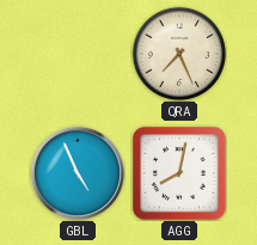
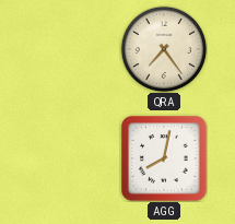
QRA: 7:26 -> 7:24 (164, 49)
GBL: 4:56 -> none (78, 173)
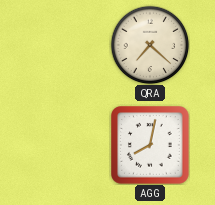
QRA: 7:24 -> 7:22 (150, 45)
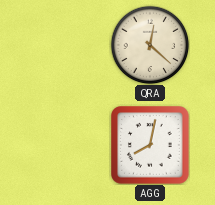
QRA: 7:22 -> 12:22 (150, 45)
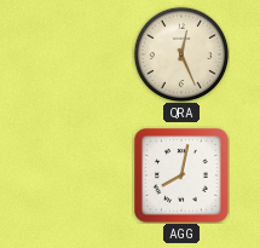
QRA: 12:22 -> 12:26 (181, 54)
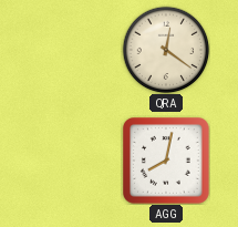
QRA: 12:26 -> 12:21 (166, 50)
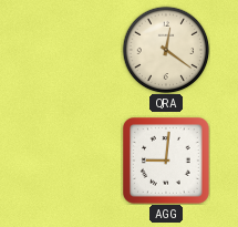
AGG: 8:02 -> 9:01 (167, 162)
